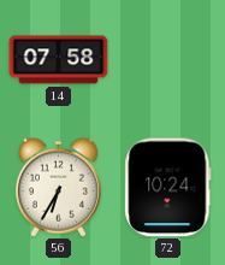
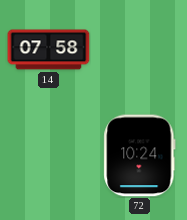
56: 6:35 -> none (58, 187)
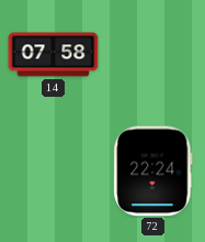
72: 10:24 -> 22:24 (153, 172)
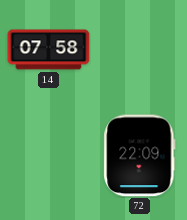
72: 22:24 -> 22:09 (140, 156)
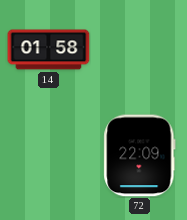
14: 07:58 -> 01:58 (49, 50)
